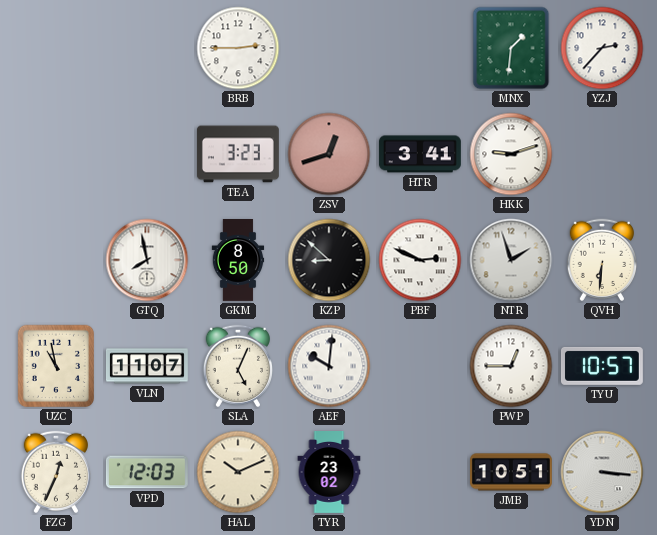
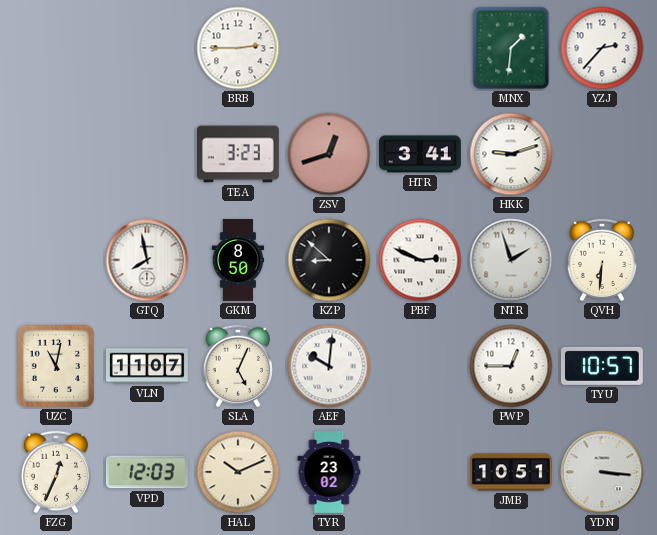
UZC: 10:58 -> 11:02 (55, 366)
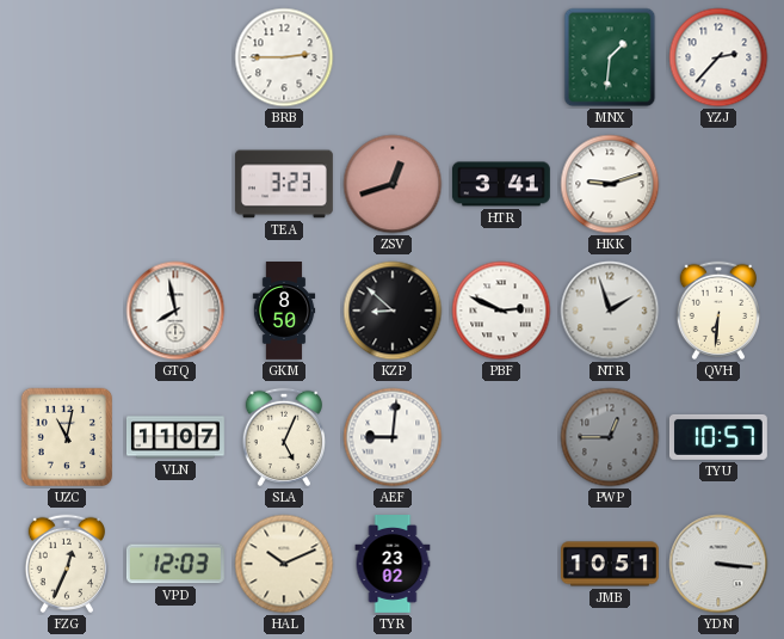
AEF: 10:01 -> 9:01 (393, 437)
PWP dial: white -> grey (610, 437)
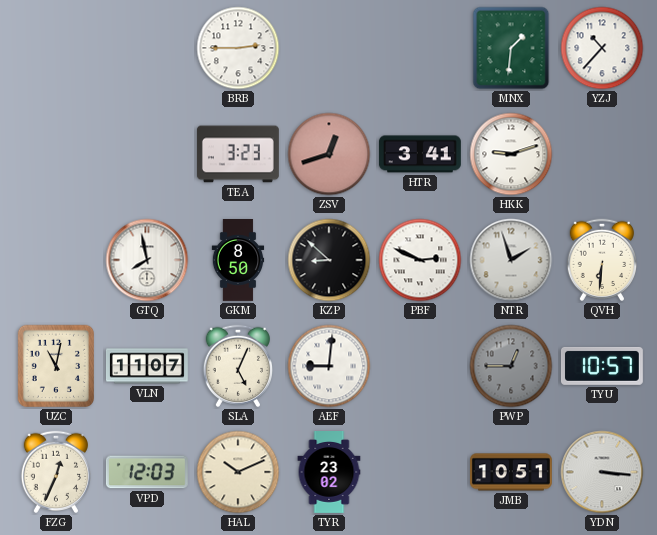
YZJ: 2:37 -> 10:37 (602, 48)
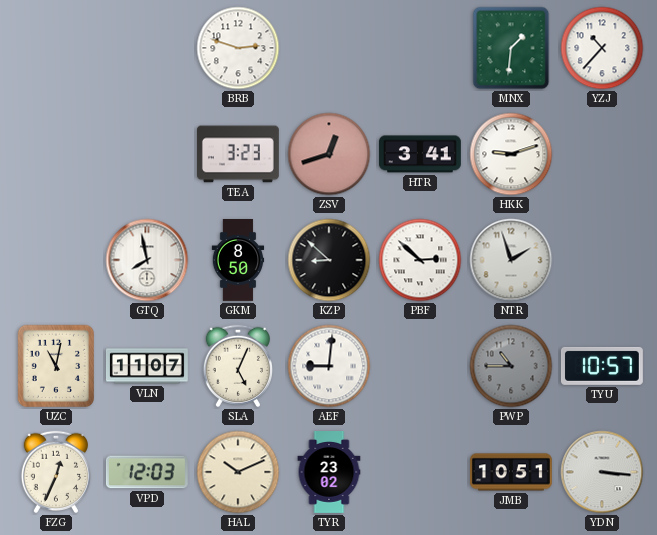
BRB: 2:45 -> 2:48 (238, 48)
PBF: 2:49 -> 2:52 (420, 260)
QVH: 6:31 -> none (601, 260)
PWP: 12:45 -> 10:45 (511, 366)
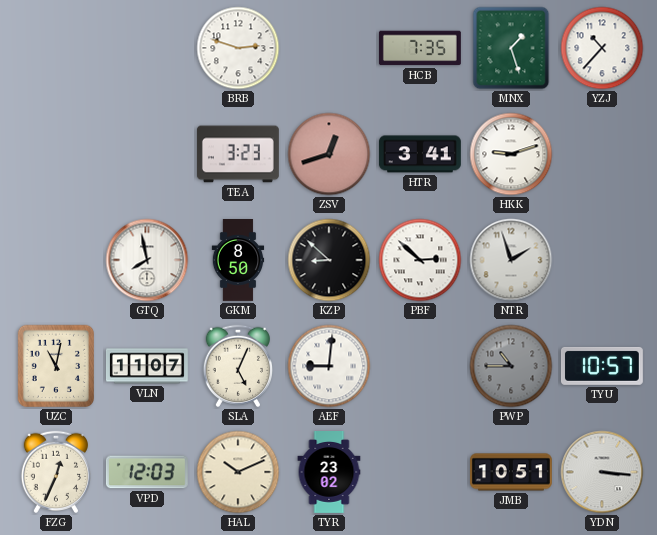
HCB: none -> 7:35 (420, 48)
MNX: 1:31 -> 1:27 (511, 48)
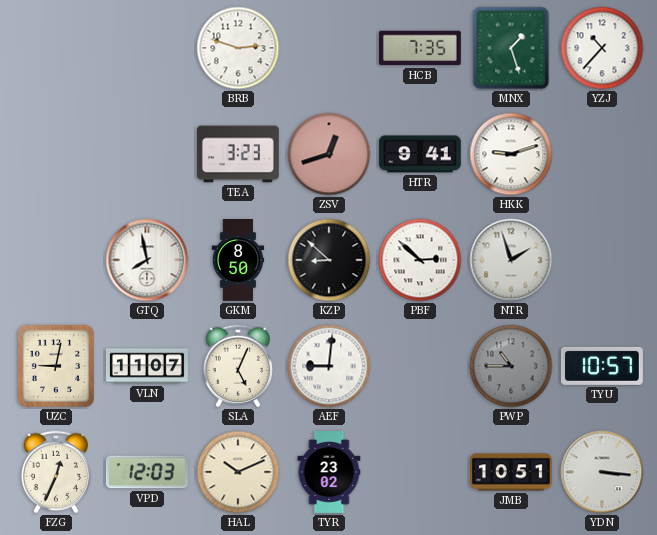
HTR: 3:41 -> 9:41 (420, 154)
UZC: 11:02 -> 9:02 (55, 366)
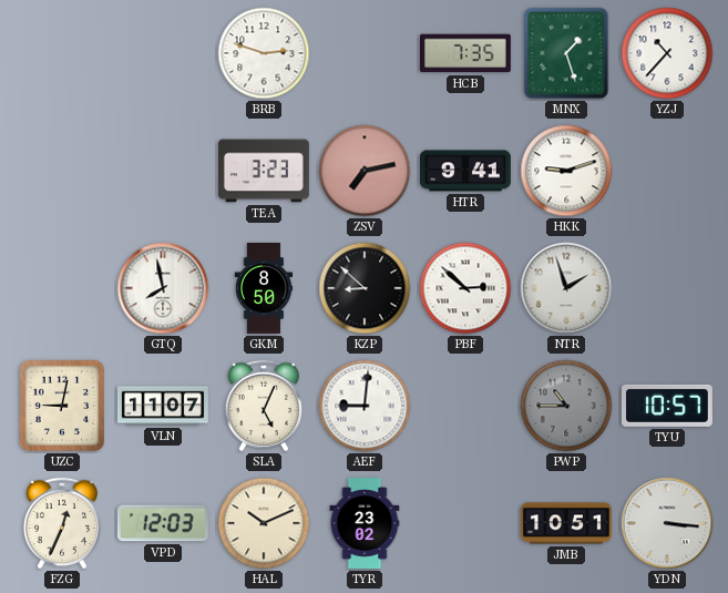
ZSV: 12:42 -> 7:13 (365, 171)
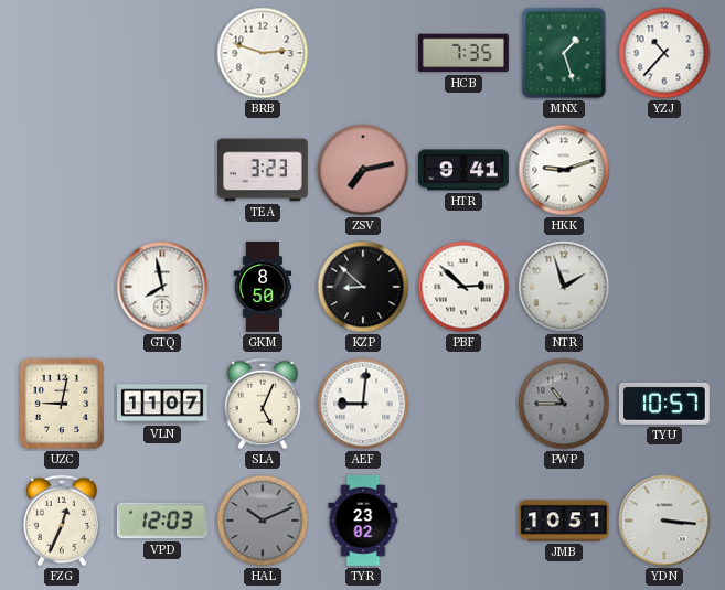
HAL dial: cream -> grey (263, 521)
